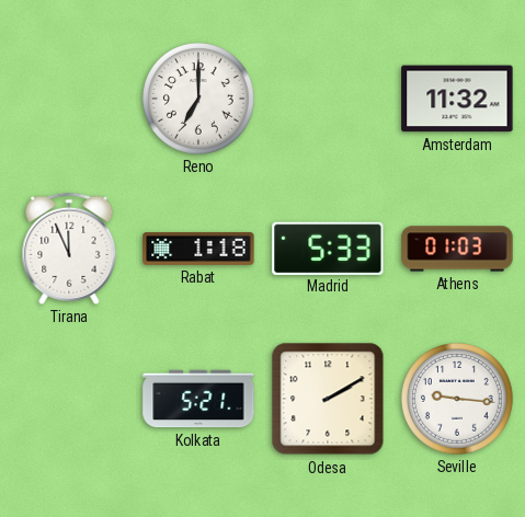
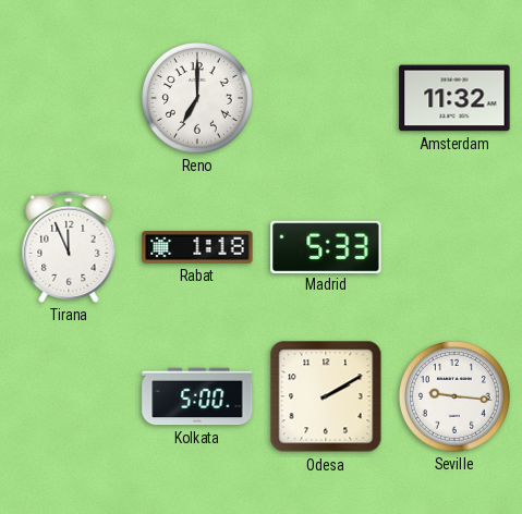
Athens: 01:03 -> none (457, 249)
Kolkata: 5:21 -> 5:00 (197, 396)
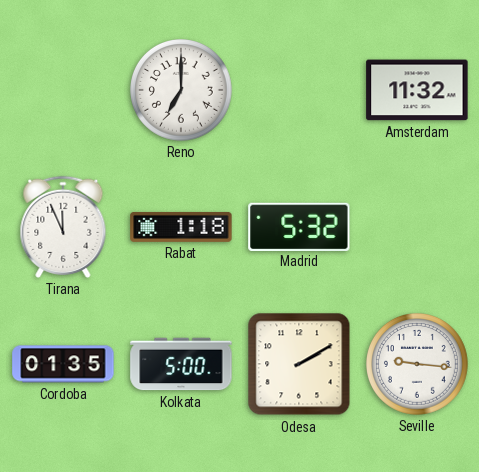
Madrid: 5:33 -> 5:32 (299, 226)
Cordoba: none -> 01:35 (63, 364)
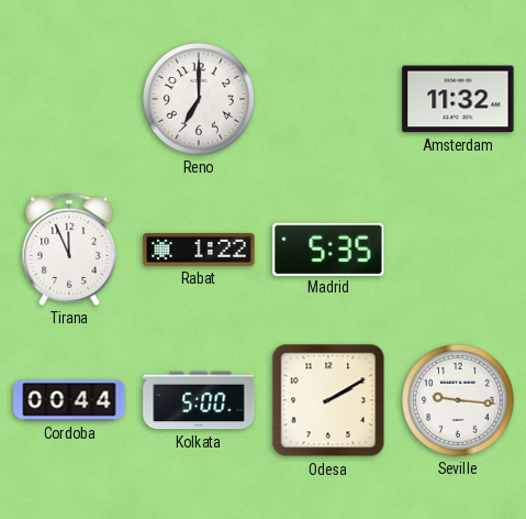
Rabat: 1:18 -> 1:22 (199, 250)
Madrid: 5:32 -> 5:35 (328, 249)
Cordoba: 01:35 -> 00:44 (69, 400)
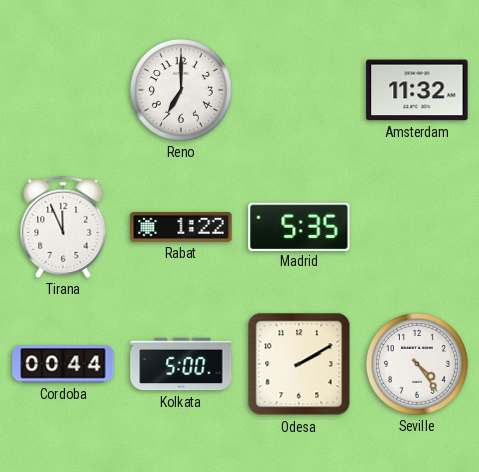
Seville: 9:16 -> 4:24 (418, 365)
